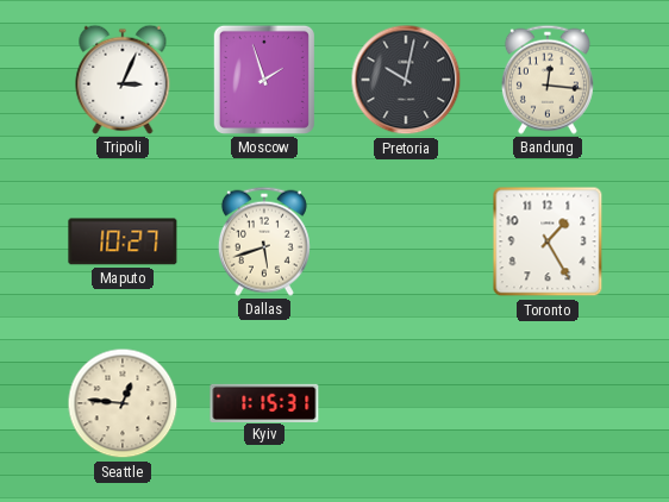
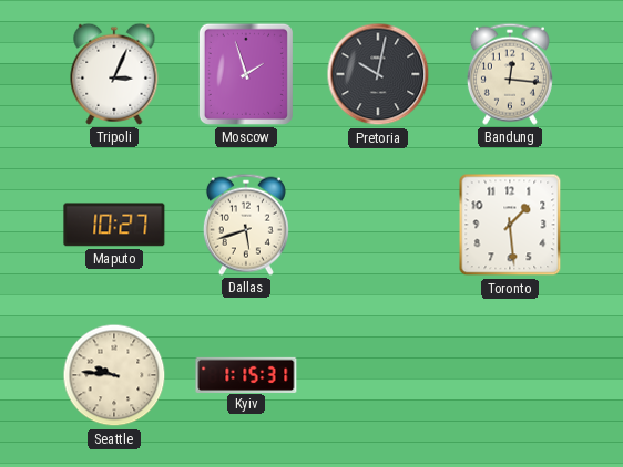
Toronto: 1:25 -> 1:29 (510, 225)
Seattle: 12:46 -> 9:46 (114, 375)
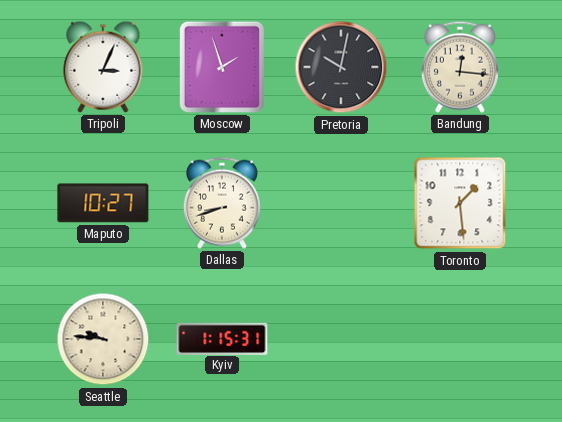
Dallas: 5:42 -> 8:42 (222, 203)
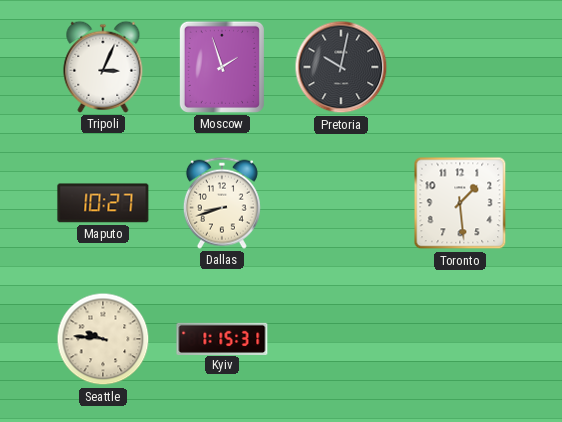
Bandung: 12:16 -> none (460, 67)
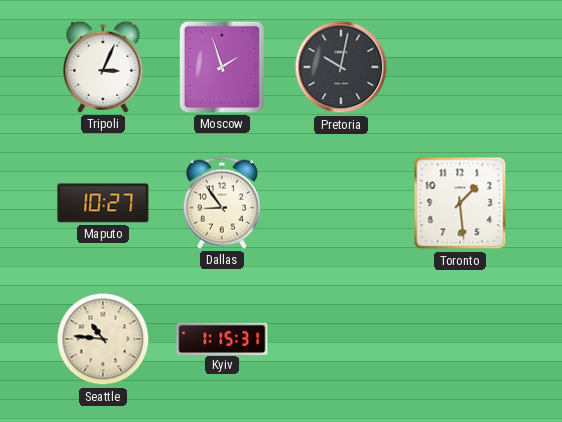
Dallas: 8:42 -> 8:54 (222, 203)
Seattle: 9:46 -> 10:46 (103, 339)
